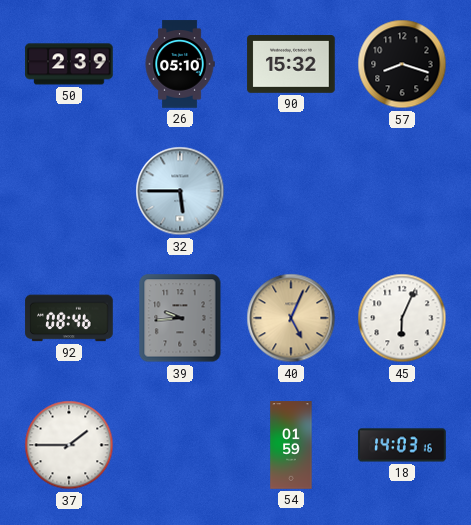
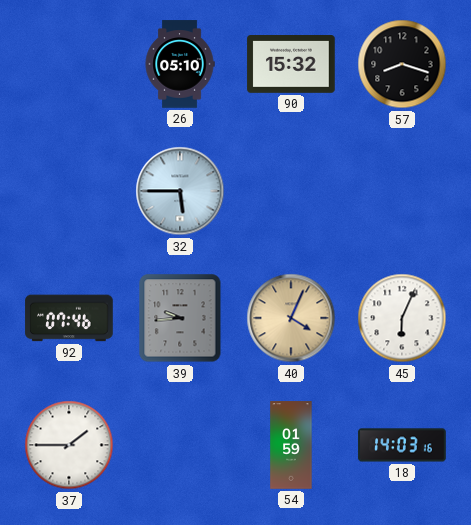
50: 2:39 -> none (69, 64)
92: 08:46 -> 07:46 (69, 318)
40: 5:04 -> 4:04 (291, 318)
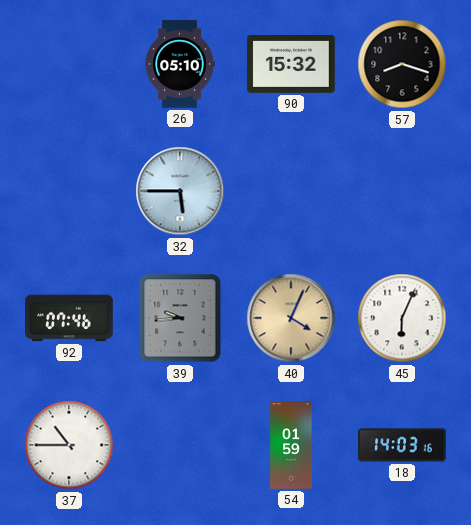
37: 1:45 -> 10:45 (69, 445)
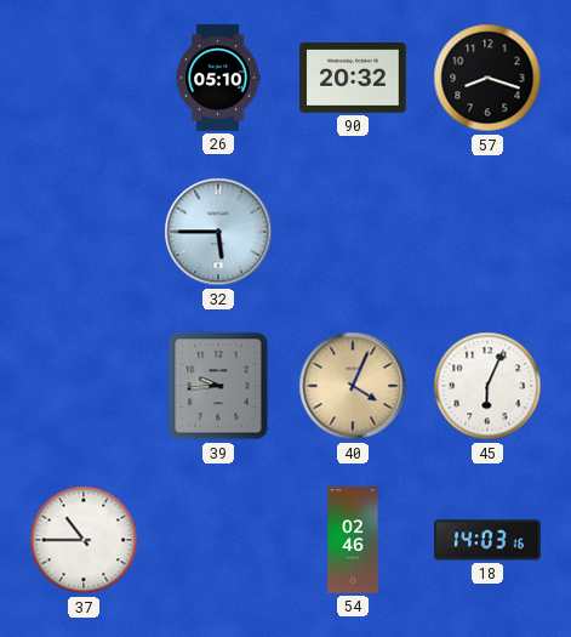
90: 15:32 -> 20:32 (353, 79)
92: 07:46 -> none (69, 318)
54: 01:59 -> 02:46 (353, 540)
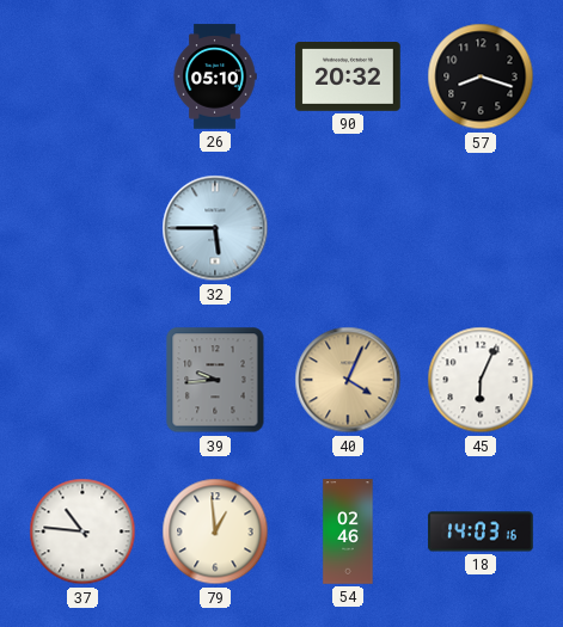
37: 10:45 -> 10:46 (82, 531)
79: none -> 12:59 (215, 531)
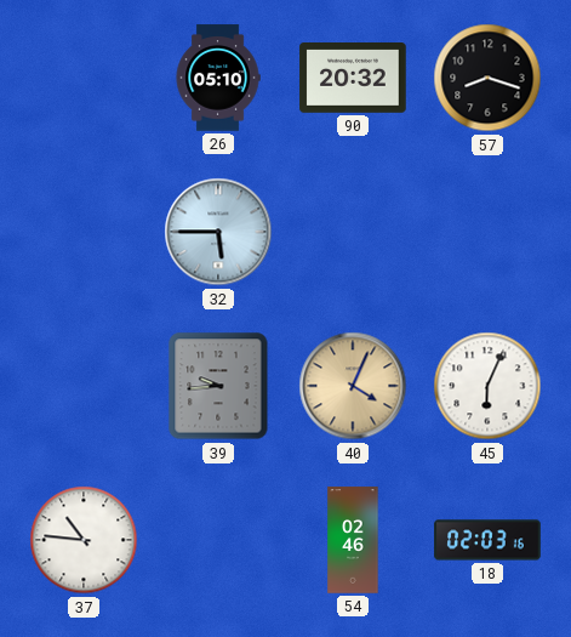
79: 12:59 -> none (215, 531)
18: 14:03 -> 02:03 (487, 540)
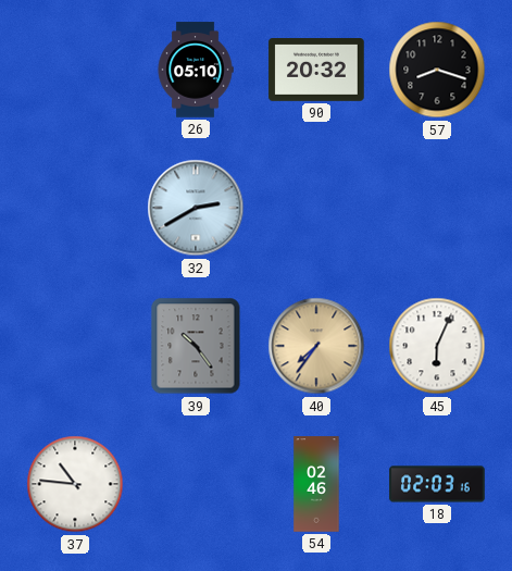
32: 5:45 -> 2:40 (196, 208)
39: 9:44 -> 10:24 (196, 346)
40: 4:04 -> 7:36 (316, 346)
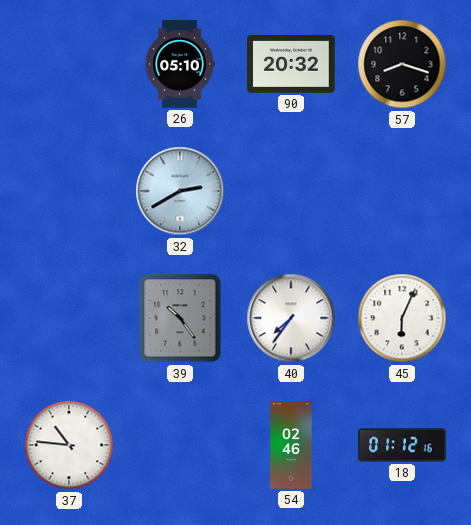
40 dial: champagne -> white (291, 318)
18: 02:03 -> 01:12 (402, 445)
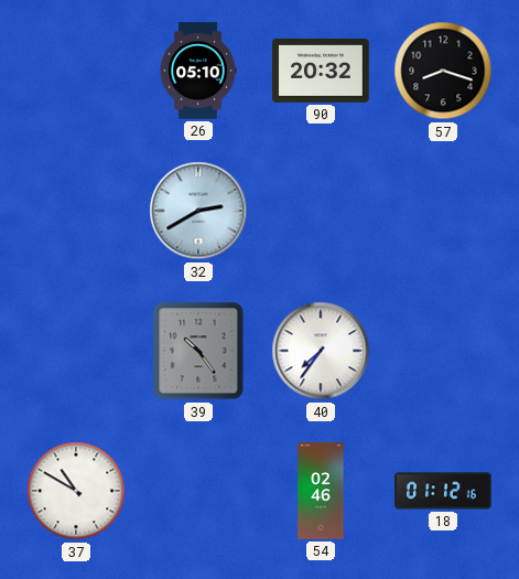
45: 6:04 -> none (402, 318)
37: 10:46 -> 10:50 (76, 491)
